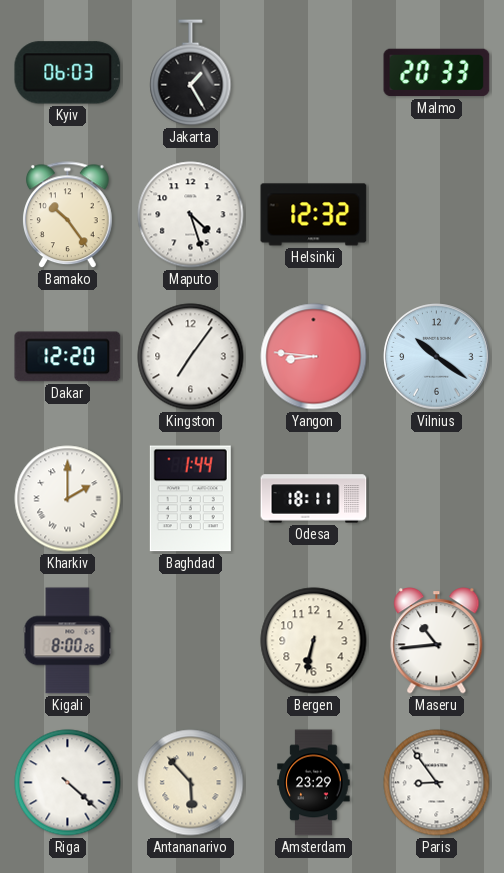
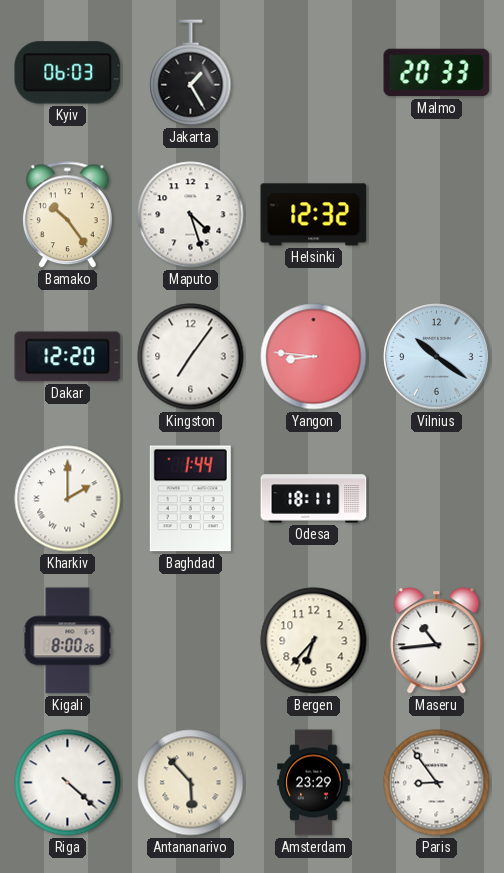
Bergen: 6:32 -> 6:37 (314, 641)
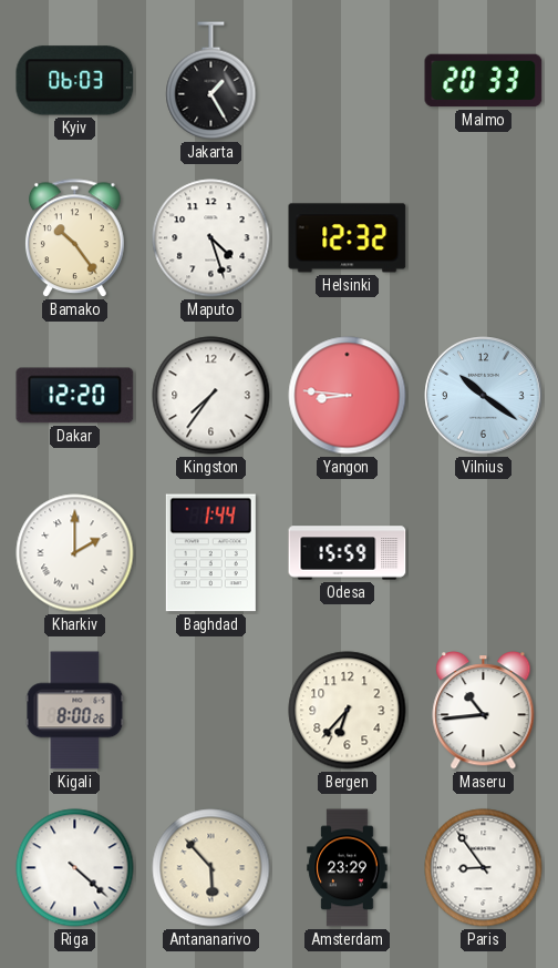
Kingston: 7:06 -> 7:36 (211, 396)
Odesa: 18:11 -> 15:59 (348, 553)
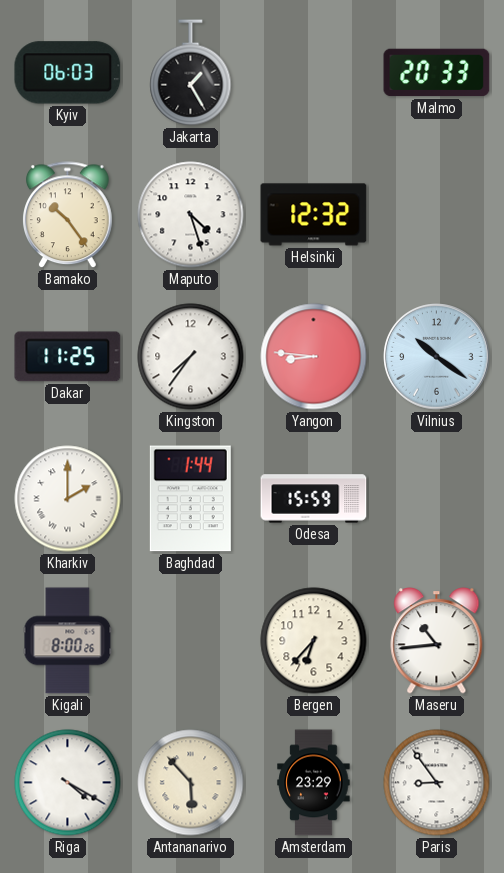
Dakar: 12:20 -> 11:25 (68, 357)
Riga: 4:22 -> 4:20 (68, 783)
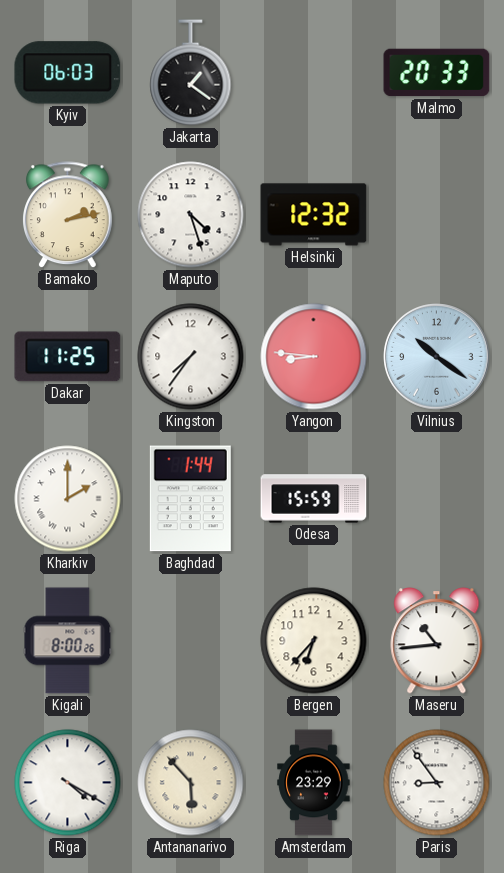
Jakarta: 1:25 -> 1:21 (191, 73)
Bamako: 10:24 -> 2:13 (68, 215)
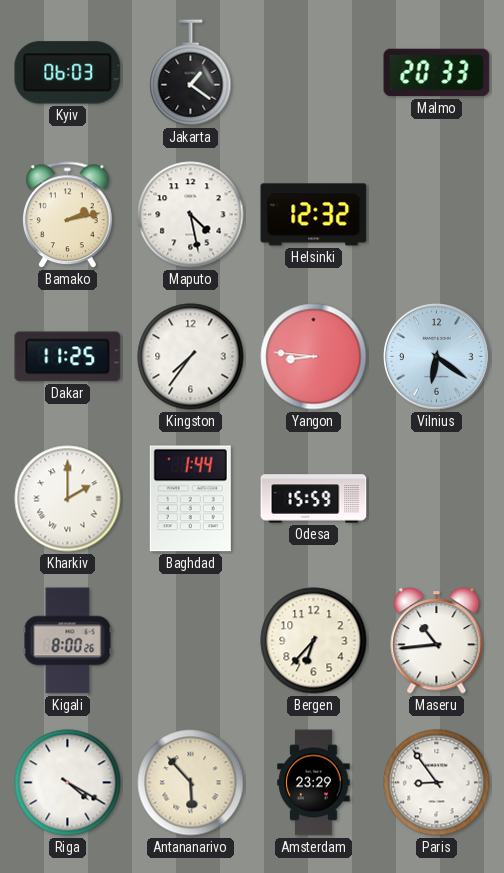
Maputo: 4:27 -> 4:28 (191, 215)
Vilnius: 10:21 -> 6:21 (437, 357)
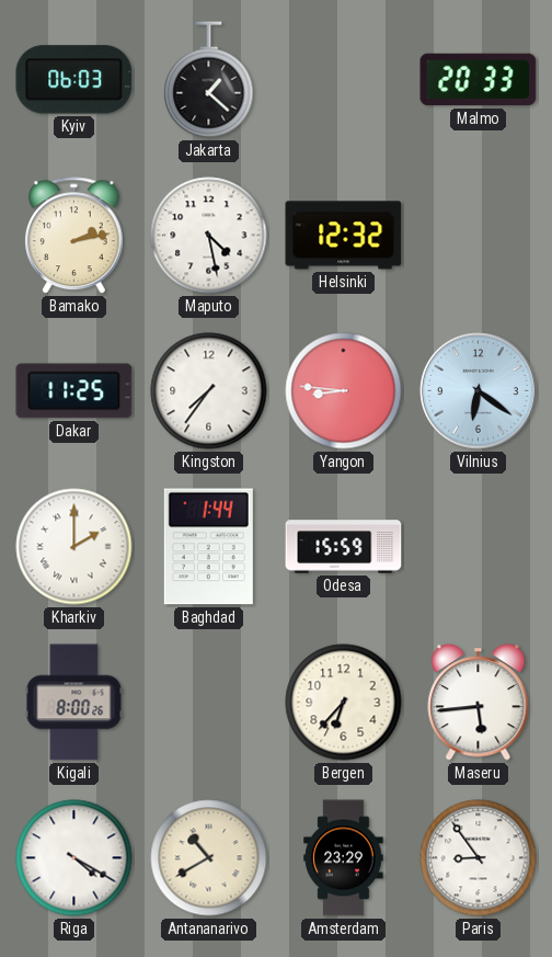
Jakarta: 1:21 -> 1:22 (209, 80)
Maseru: 10:44 -> 5:44 (479, 703)
Antananarivo: 5:53 -> 10:40 (209, 858)
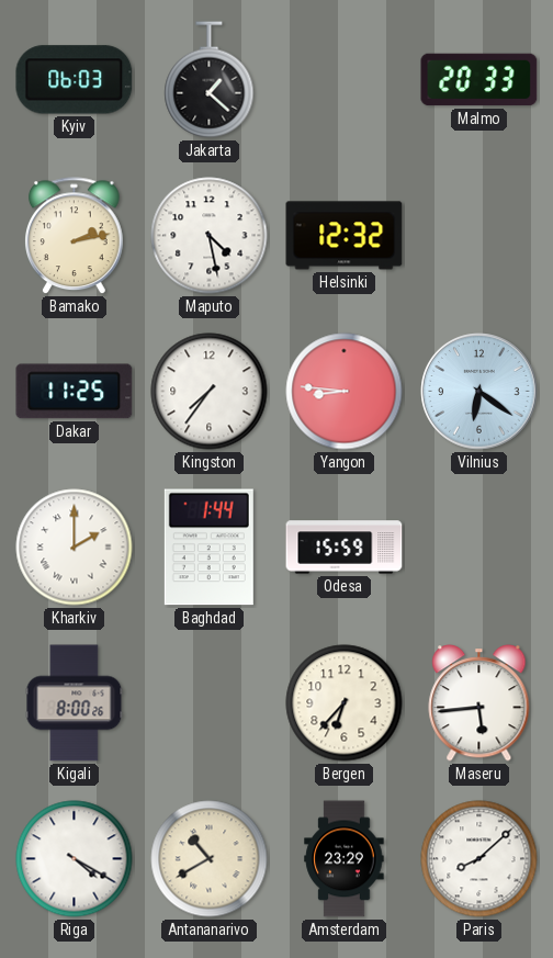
Paris: 8:54 -> 8:08 (479, 859)
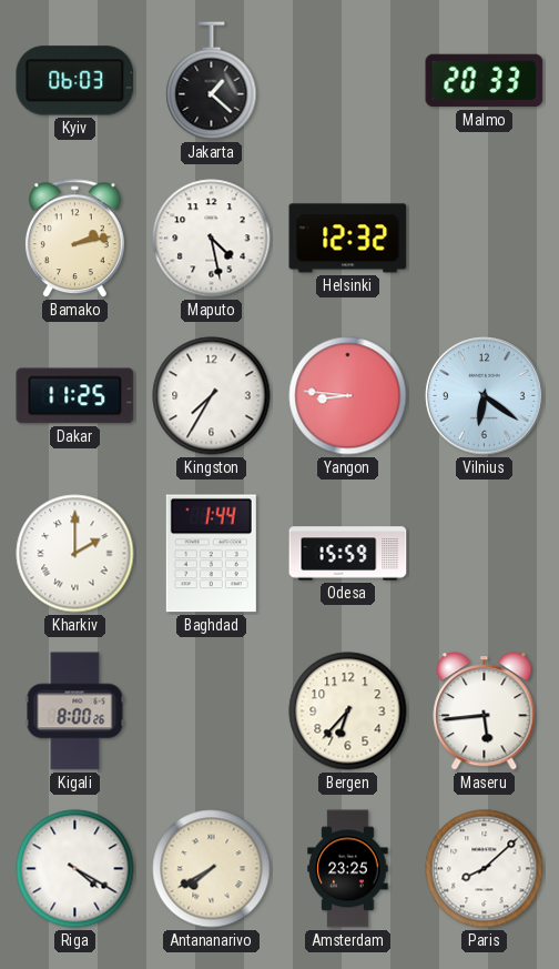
Kingston: 7:36 -> 7:35 (212, 396)
Antananarivo: 10:40 -> 7:40 (212, 869)
Amsterdam: 23:29 -> 23:25 (348, 869)
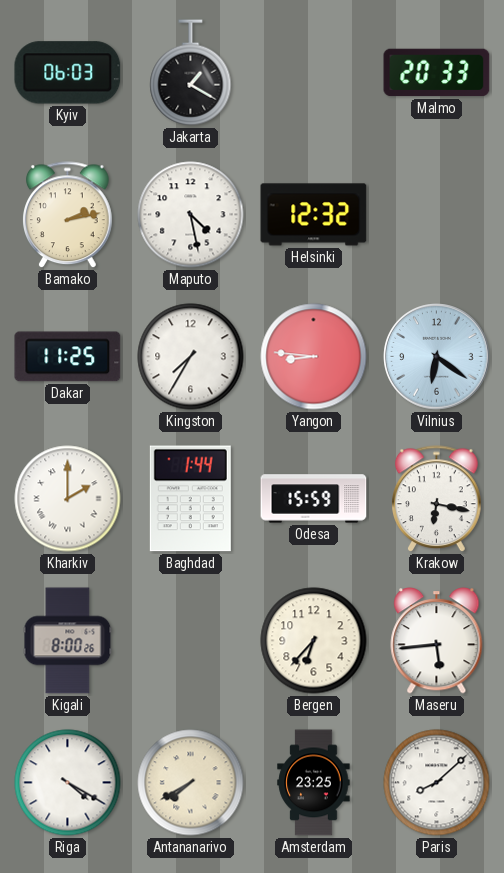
Jakarta: 1:22 -> 1:20 (191, 73)
Krakow: none -> 6:17 (437, 499)
